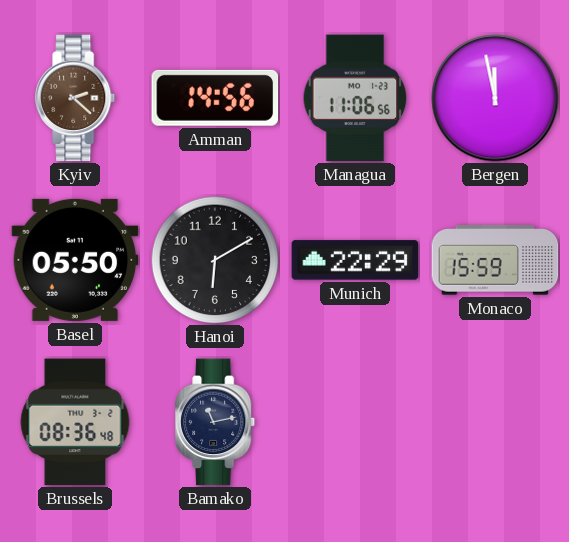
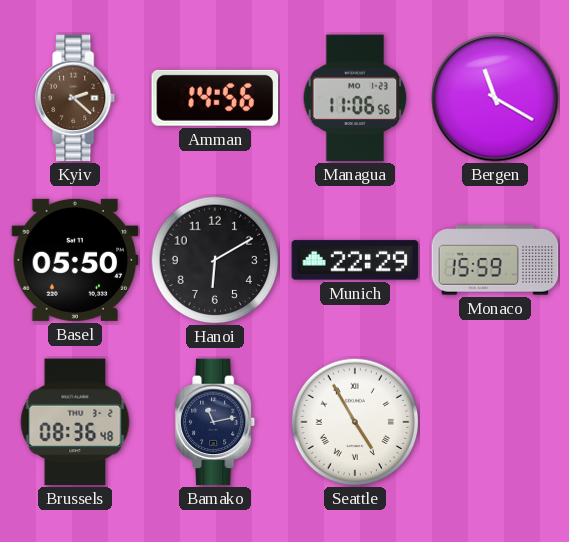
Bergen: 11:58 -> 11:20 (495, 98)
Seattle: none -> 4:55 (355, 422)
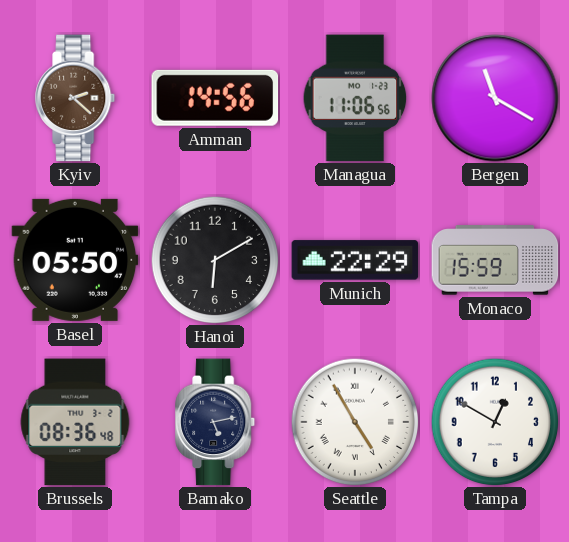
Bamako: 11:13 -> 5:13 (216, 422)
Tampa: none -> 12:50 (495, 422)
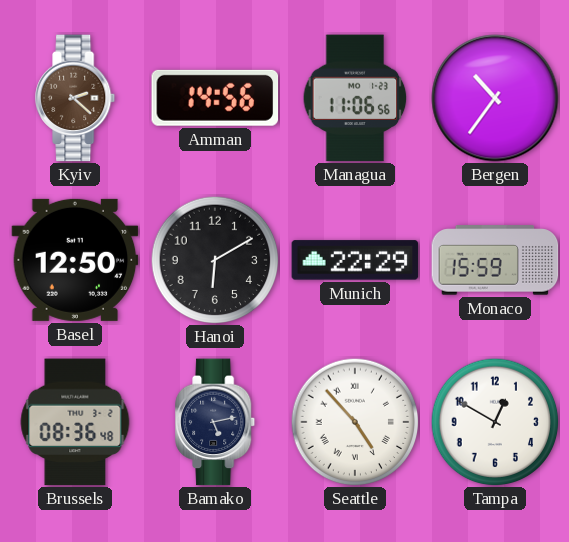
Bergen: 11:20 -> 10:36 (495, 98)
Basel: 05:50 -> 12:50 (75, 260)
Seattle: 4:55 -> 4:53 (355, 422)
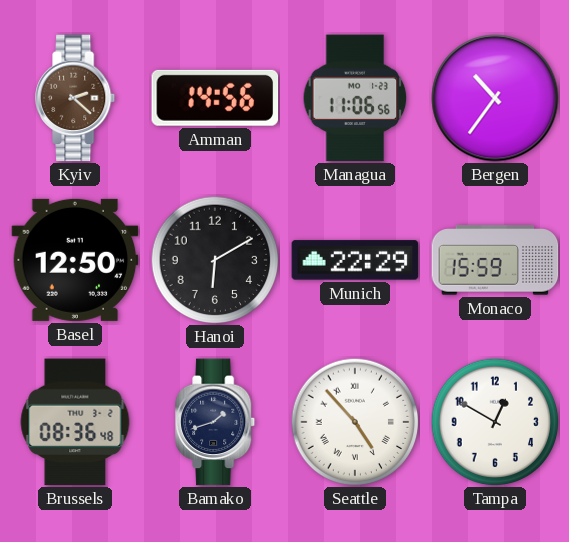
Bamako: 5:13 -> 1:42 (216, 422)
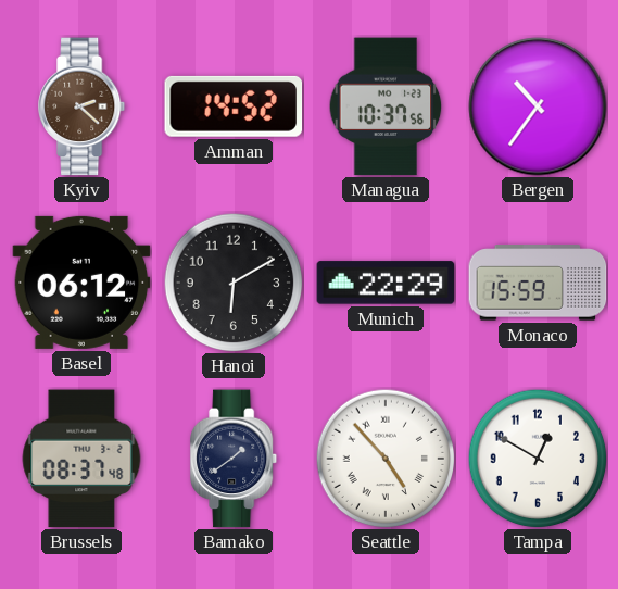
Amman: 14:56 -> 14:52 (234, 106)
Managua: 11:06 -> 10:37 (386, 106)
Basel: 12:50 -> 06:12 (81, 283)
Brussels: 08:36 -> 08:37 (81, 459)
Bamako: 1:42 -> 1:39 (235, 459)
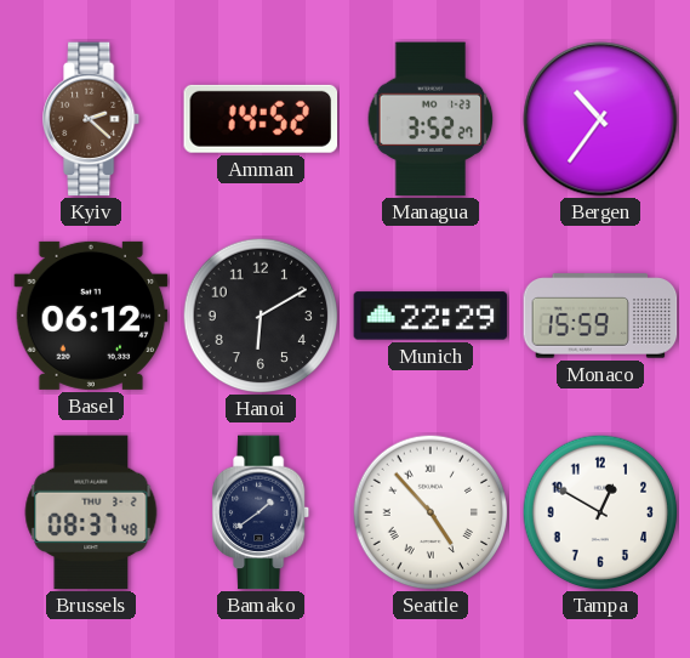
Managua: 10:37 -> 3:52 (430, 119)
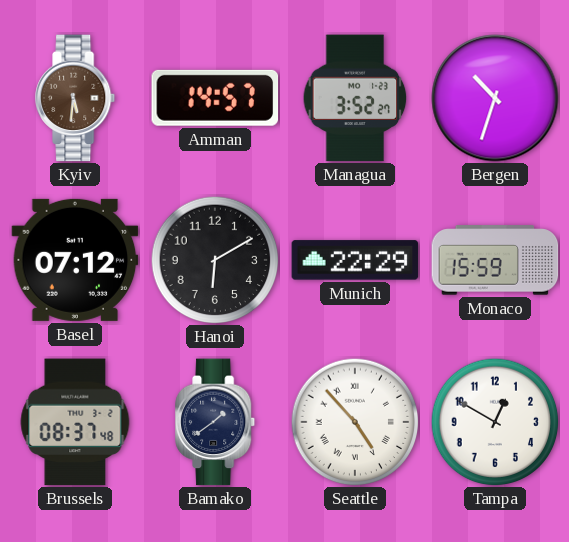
Kyiv: 2:22 -> 5:31 (76, 98)
Amman: 14:52 -> 14:57 (215, 98)
Bergen: 10:36 -> 10:33 (495, 98)
Basel: 06:12 -> 07:12 (75, 260)
